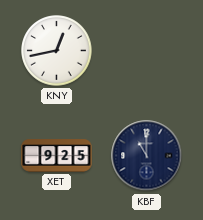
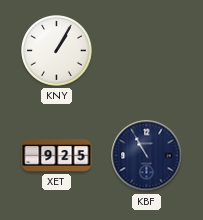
KNY: 12:43 -> 1:05 (57, 51)
KBF: 11:00 -> 10:55 (147, 156)
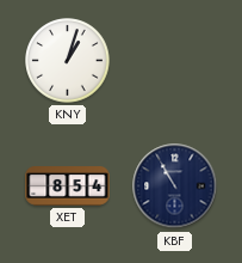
KNY: 1:05 -> 1:03 (68, 61)
XET: 9:25 -> 8:54 (68, 186)
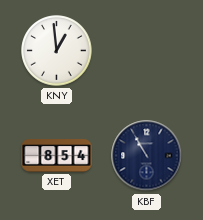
KNY: 1:03 -> 12:59 (57, 51)
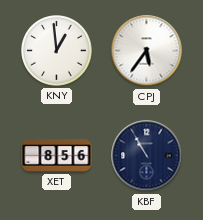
CPJ: none -> 5:36 (147, 51)
XET: 8:54 -> 8:56 (57, 156)
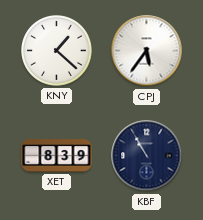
KNY: 12:59 -> 1:22 (57, 51)
XET: 8:56 -> 8:39 (57, 156)
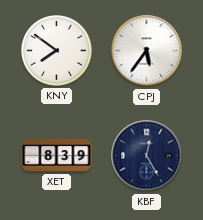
KNY: 1:22 -> 7:51 (57, 51)
KBF: 10:55 -> 12:25 (147, 156)
